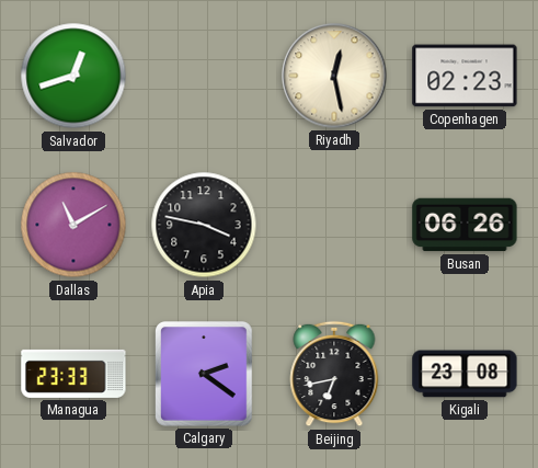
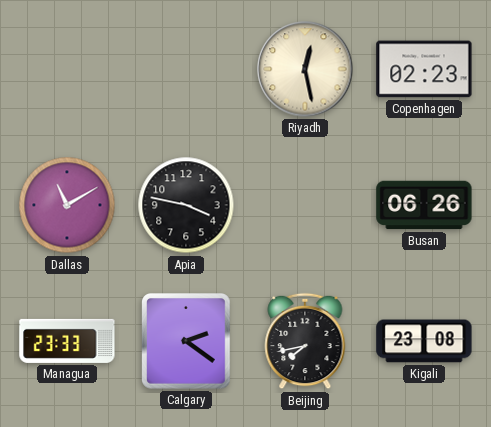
Salvador: 12:42 -> none (73, 76)
Beijing: 6:43 -> 7:43 (305, 341)
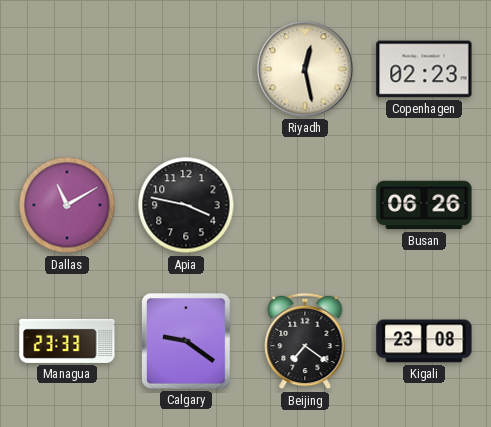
Calgary: 2:21 -> 9:21 (187, 341)
Beijing: 7:43 -> 7:21 (305, 341)
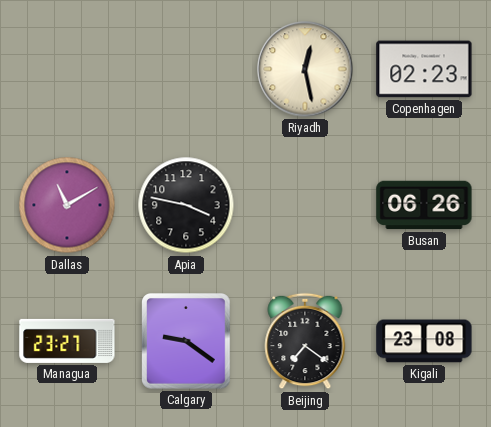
Managua: 23:33 -> 23:27 (67, 341)
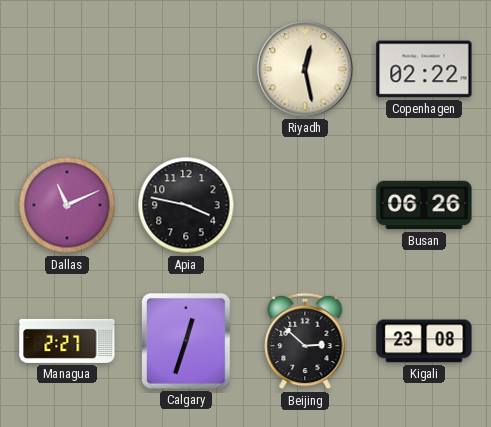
Copenhagen: 02:23 -> 02:22 (424, 69)
Dallas: 11:10 -> 11:11 (67, 205)
Managua: 23:27 -> 2:27 (67, 341)
Calgary: 9:21 -> 12:33 (187, 341)
Beijing: 7:21 -> 2:52 (305, 341)
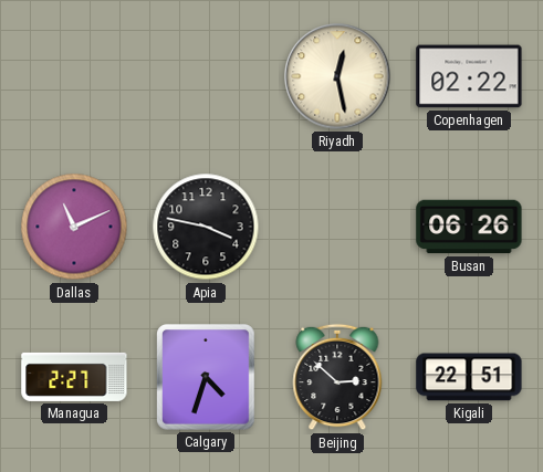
Calgary: 12:33 -> 4:33 (207, 377)
Kigali: 23:08 -> 22:51 (469, 377)
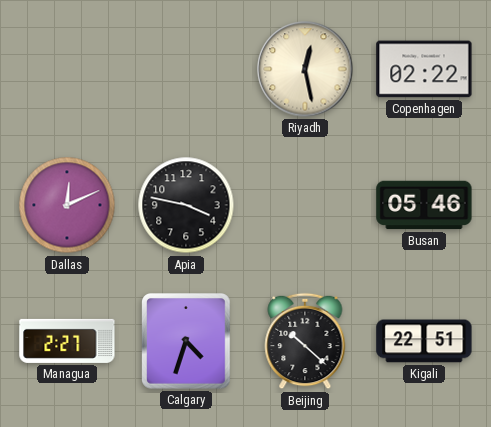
Dallas: 11:11 -> 12:11 (67, 205)
Busan: 06:26 -> 05:46 (424, 205)
Beijing: 2:52 -> 10:22 (305, 341)
